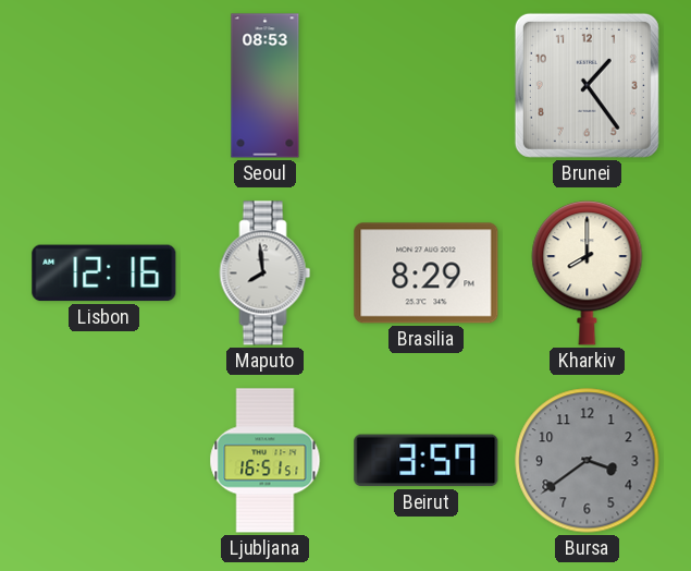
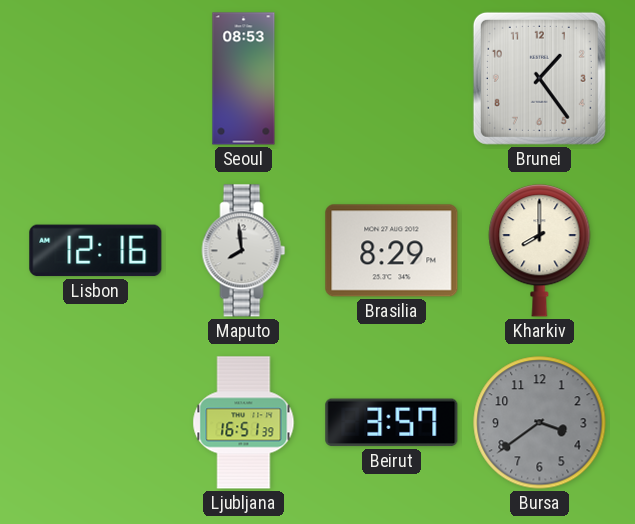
Ljubljana: 16:51:51 -> 16:51:39 (244, 423)
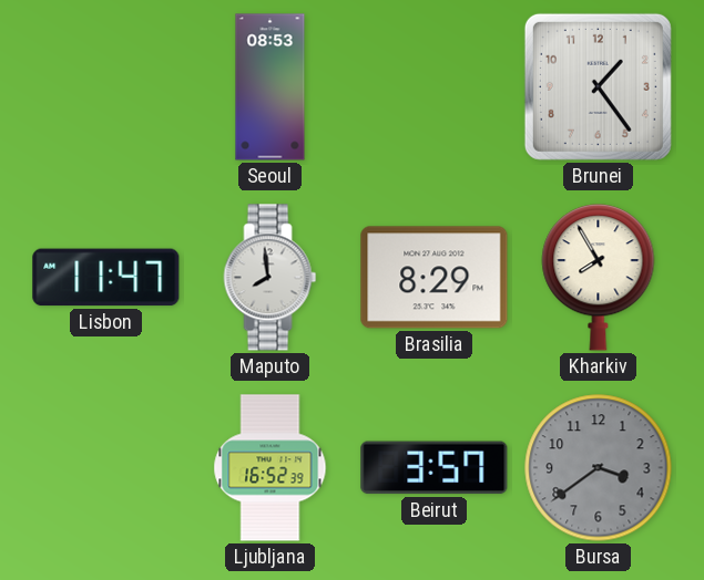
Lisbon: 12:16 -> 11:47 (106, 278)
Kharkiv: 8:00 -> 7:55 (599, 278)
Ljubljana: 16:51 -> 16:52 (271, 468)
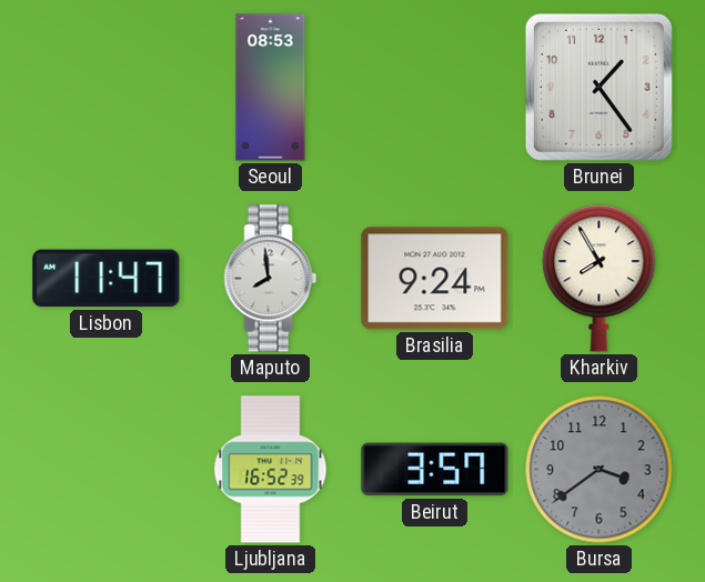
Brasilia: 8:29 -> 9:24 (435, 279)
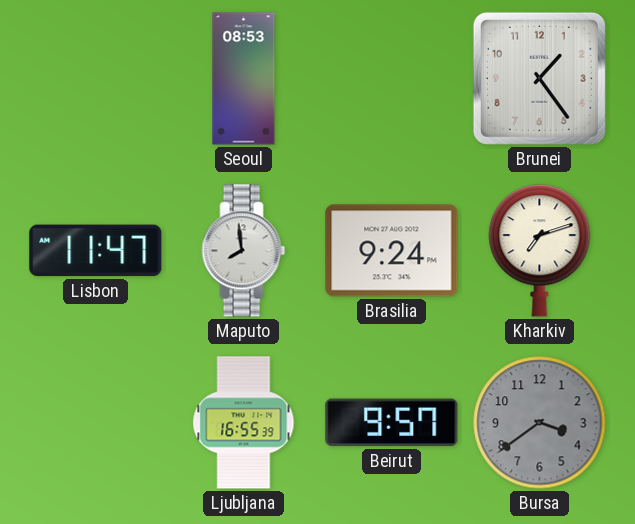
Kharkiv: 7:55 -> 7:12 (540, 251)
Ljubljana: 16:52 -> 16:55 (244, 423)
Beirut: 3:57 -> 9:57 (392, 423)
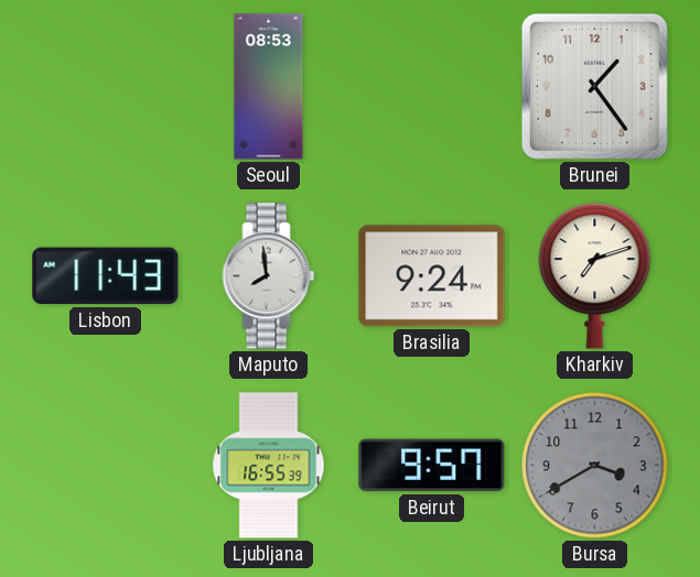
Lisbon: 11:47 -> 11:43 (106, 276)
Bursa: 3:39 -> 3:40 (595, 466)
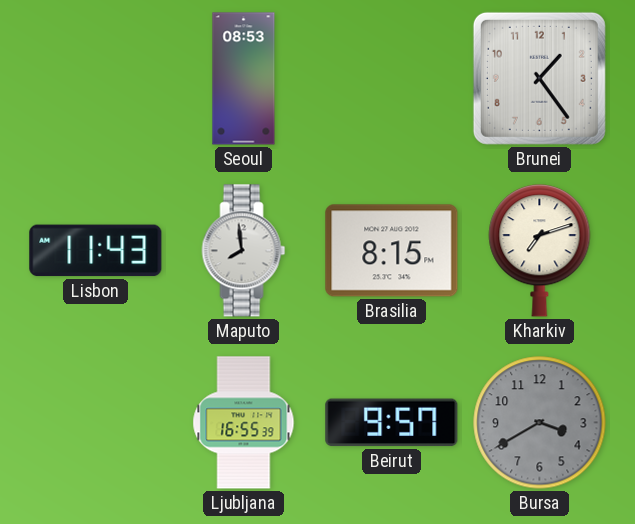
Brasilia: 9:24 -> 8:15 (392, 251)
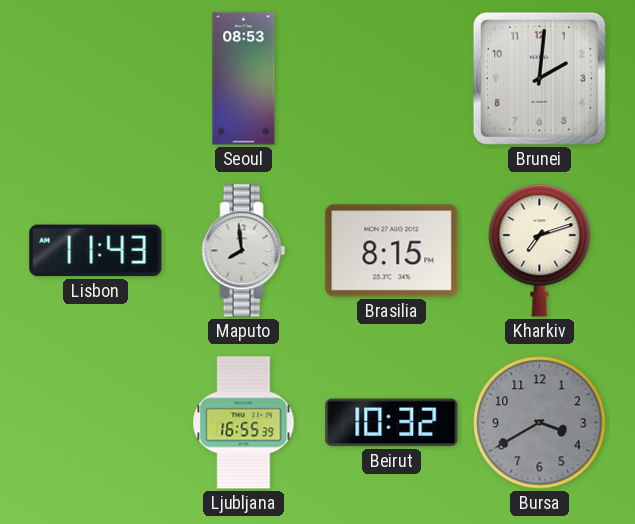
Brunei: 1:24 -> 2:01 (539, 78)
Beirut: 9:57 -> 10:32 (392, 423)
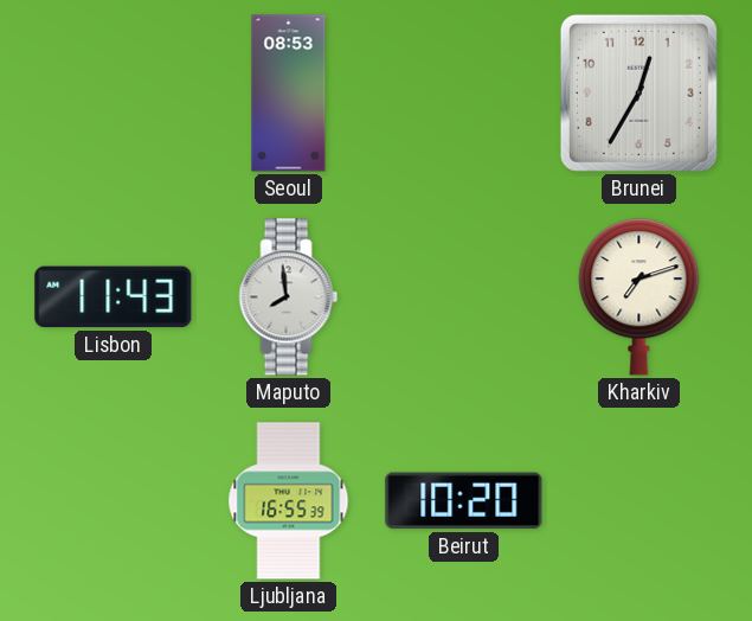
Brunei: 2:01 -> 12:35 (638, 92)
Brasilia: 8:15 -> none (392, 251)
Beirut: 10:32 -> 10:20 (464, 501)
Bursa: 3:40 -> none (540, 423)
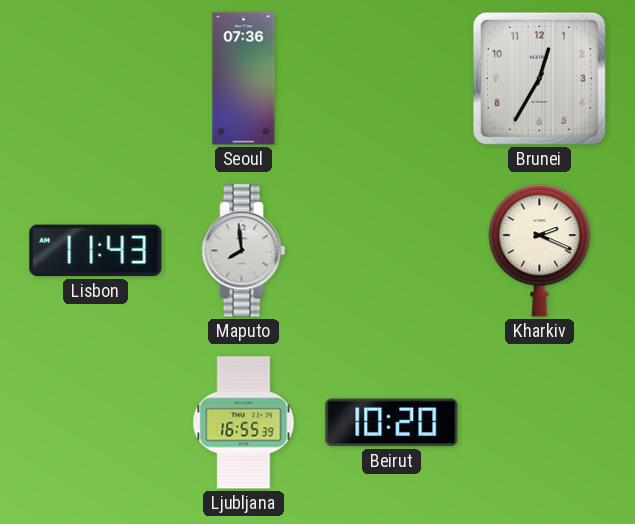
Seoul: 08:53 -> 07:36 (244, 79)
Kharkiv: 7:12 -> 2:19 (540, 251)
